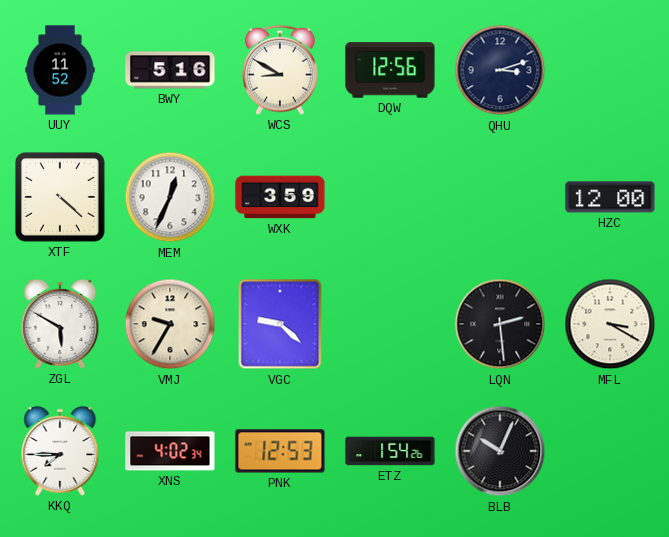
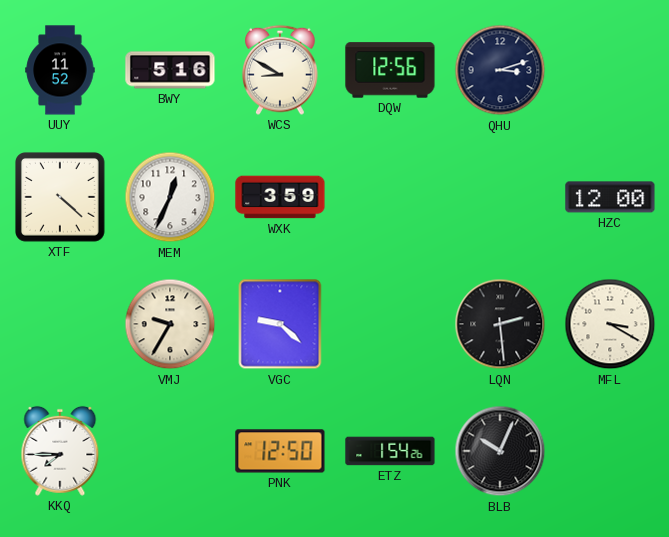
ZGL: 5:50 -> none (60, 324)
XNS: 4:02 -> none (170, 451)
PNK: 12:53 -> 12:50 (280, 451)
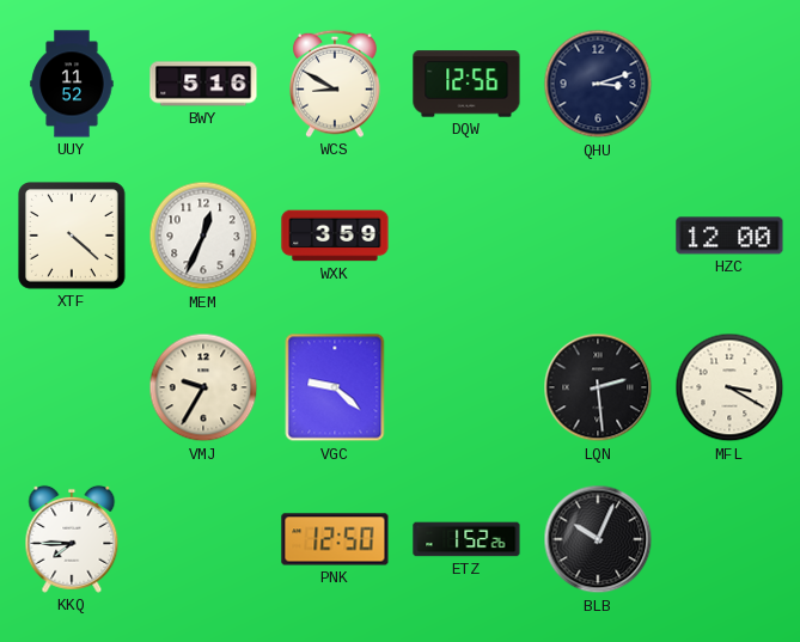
ETZ: 1:54 -> 1:52 (466, 539)
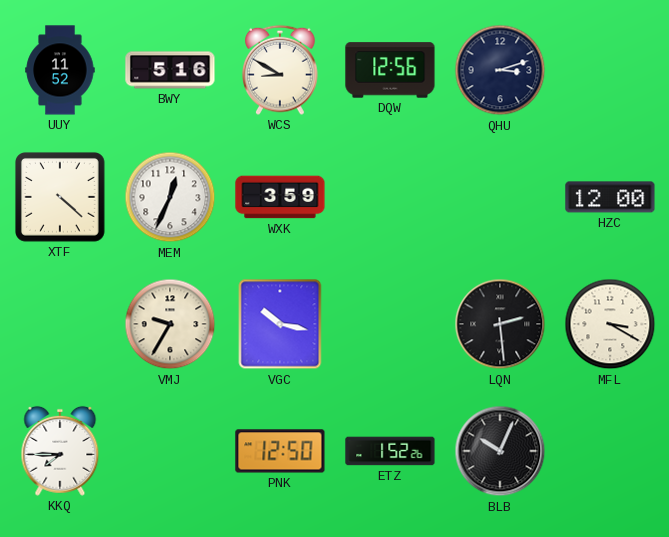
VGC: 9:22 -> 10:17 (280, 324)
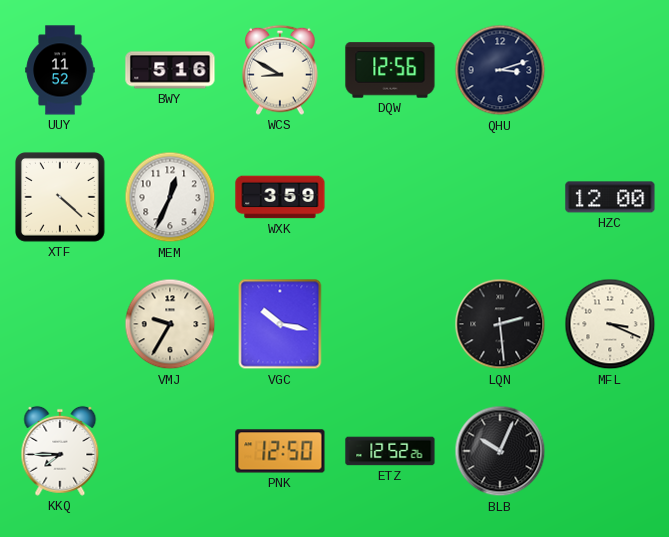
MFL: 3:20 -> 3:19 (610, 324)
ETZ: 1:52 -> 12:52 (390, 451)
